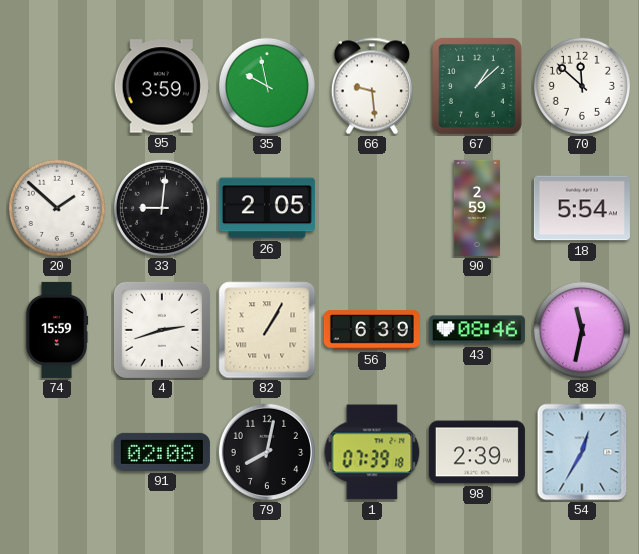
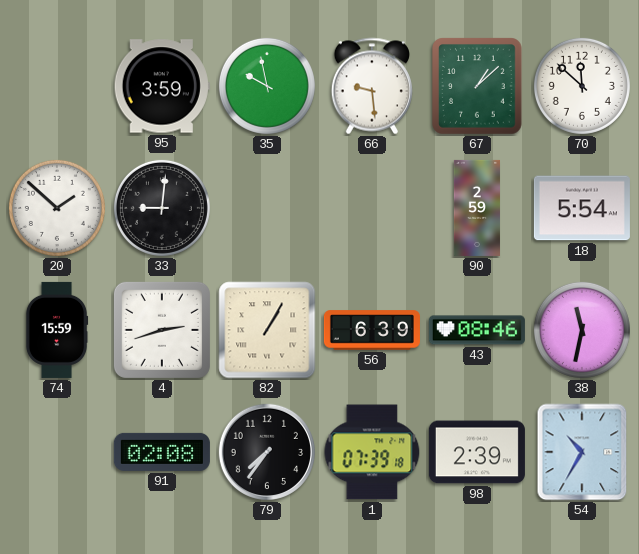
26: 2:05 -> none (267, 208)
79: 8:02 -> 7:36 (267, 452)
54: 12:35 -> 10:35 (582, 452)
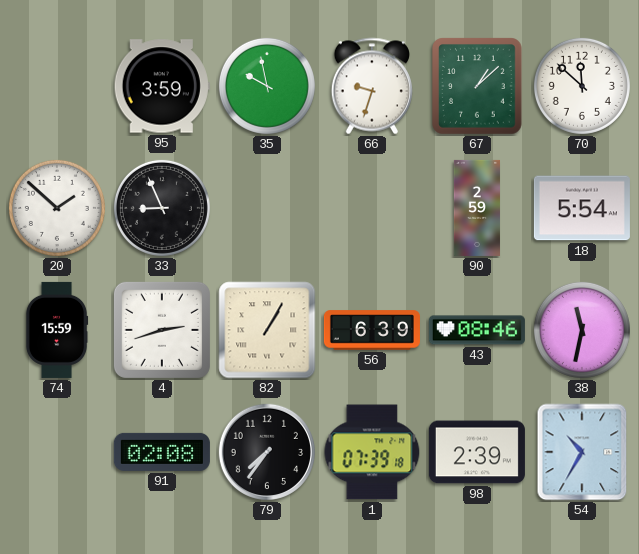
66: 9:29 -> 9:33 (371, 86)
33: 9:01 -> 8:56 (162, 208)
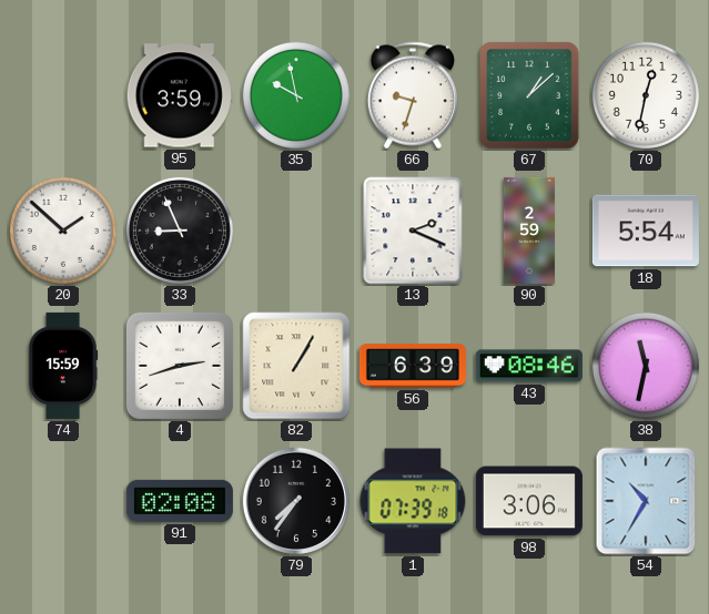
70: 11:52 -> 12:32 (646, 95)
13: none -> 2:19 (413, 231)
98: 2:39 -> 3:06 (529, 501)
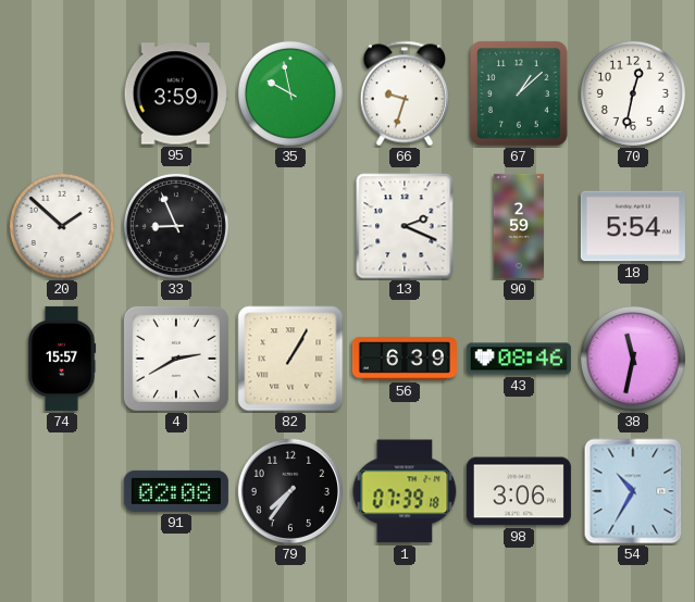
74: 15:59 -> 15:57 (62, 359)
4: 2:42 -> 2:40 (176, 359)
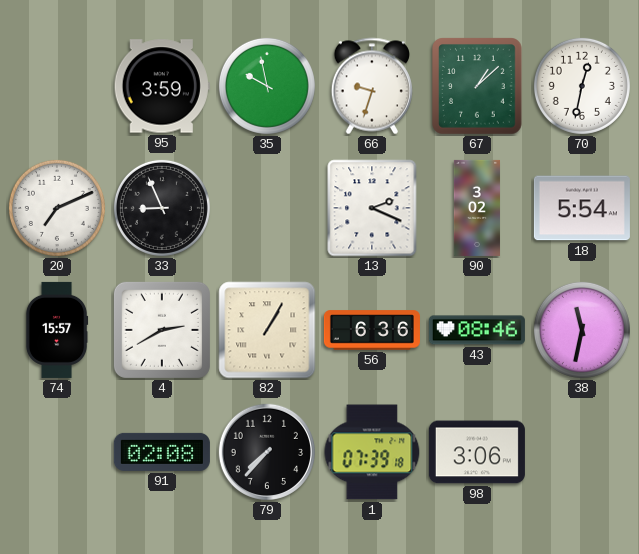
20: 1:52 -> 7:11 (57, 208)
90: 2:59 -> 3:02 (477, 208)
56: 6:39 -> 6:36 (372, 330)
79: 7:36 -> 7:37 (267, 452)
54: 10:35 -> none (633, 491)
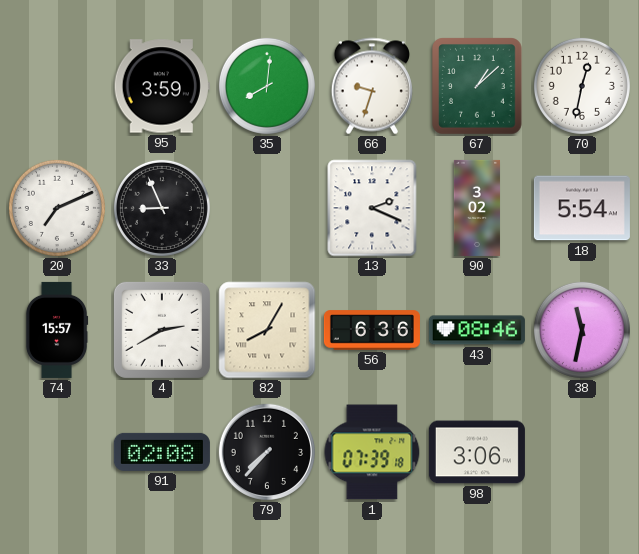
35: 9:58 -> 8:01 (267, 86)
82: 1:05 -> 8:05 (267, 330)
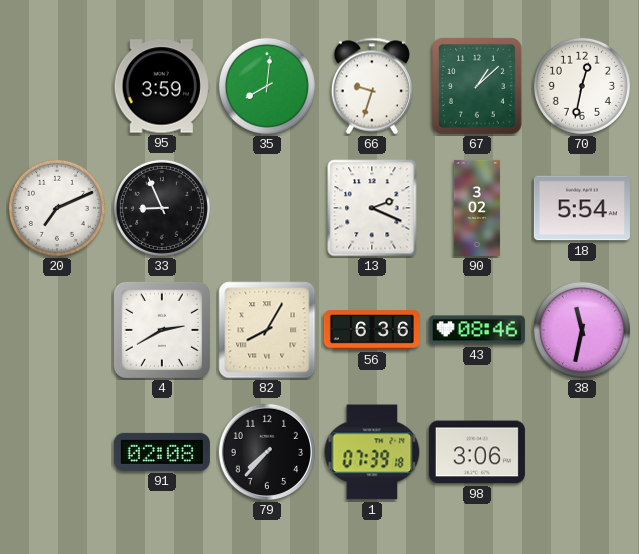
74: 15:57 -> none (57, 330)
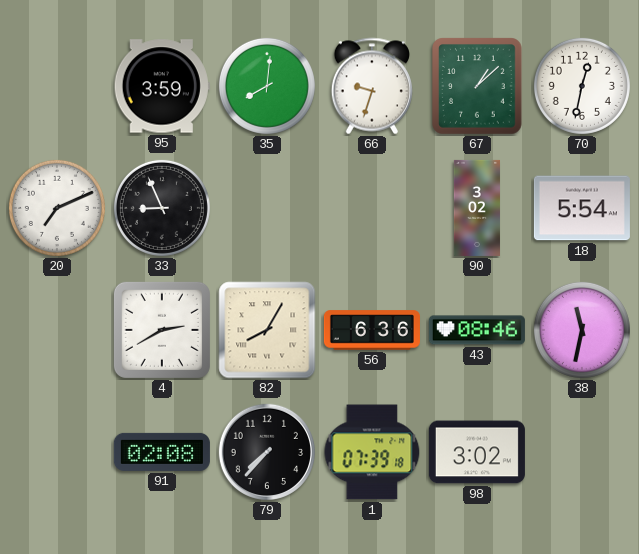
13: 2:19 -> none (372, 208)
98: 3:06 -> 3:02 (477, 452)
